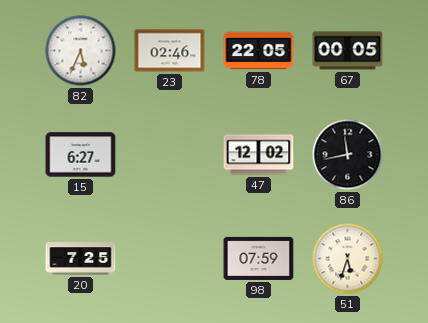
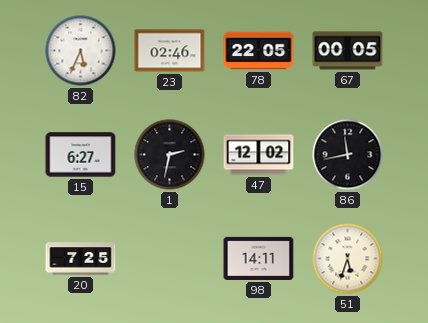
1: none -> 2:32 (170, 155)
98: 07:59 -> 14:11 (259, 258)
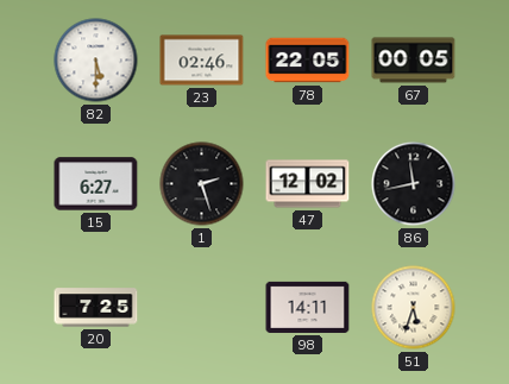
82: 5:34 -> 5:30 (96, 61)
1: 2:32 -> 2:27 (202, 184)
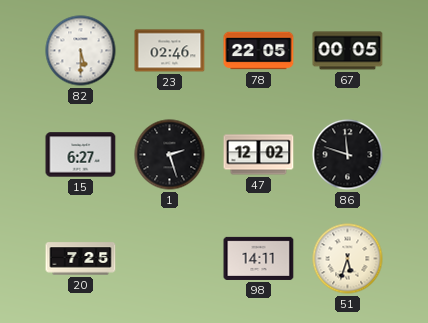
86: 11:43 -> 11:48 (348, 155)
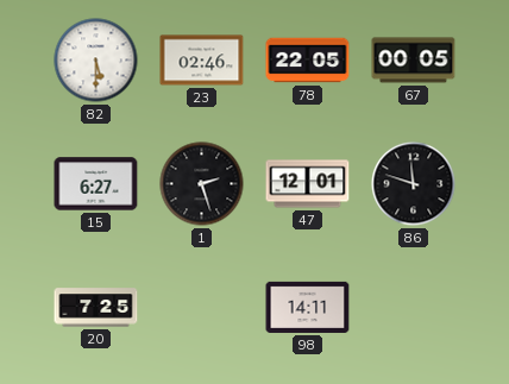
47: 12:02 -> 12:01 (308, 184)
51: 5:33 -> none (348, 259)
